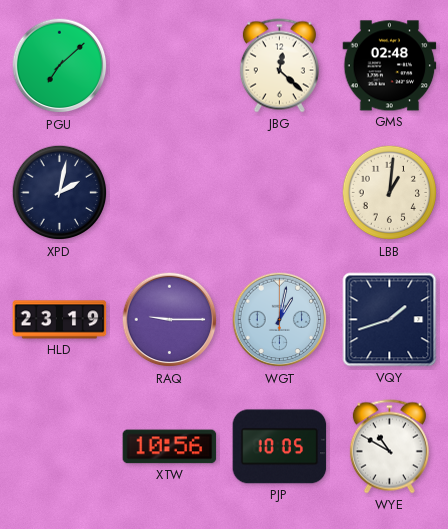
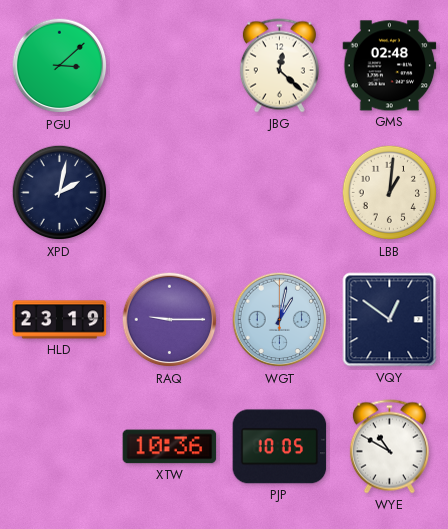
PGU: 7:08 -> 3:08 (60, 66)
VQY: 1:42 -> 12:51 (390, 320)
XTW: 10:56 -> 10:36 (170, 447)
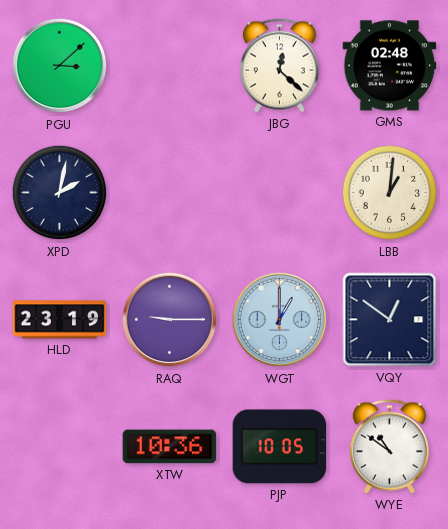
WGT: 1:02 -> 1:00 (280, 320)
WYE: 10:50 -> 10:51 (389, 447)
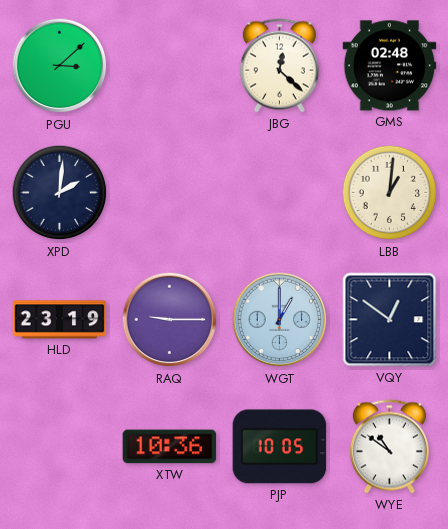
XPD: 2:02 -> 2:01 (60, 193)
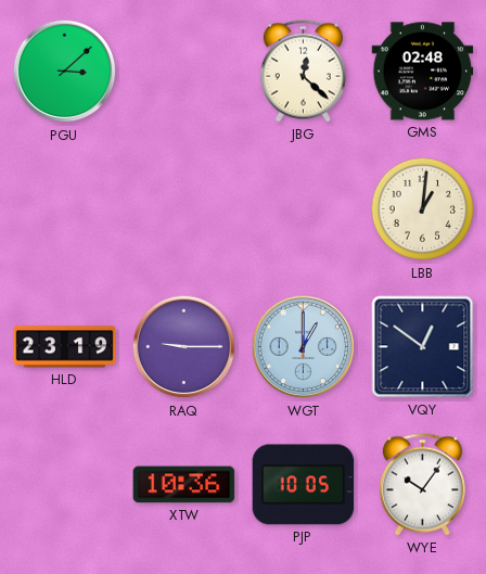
XPD: 2:01 -> none (60, 193)
WYE: 10:51 -> 10:06 (422, 485)
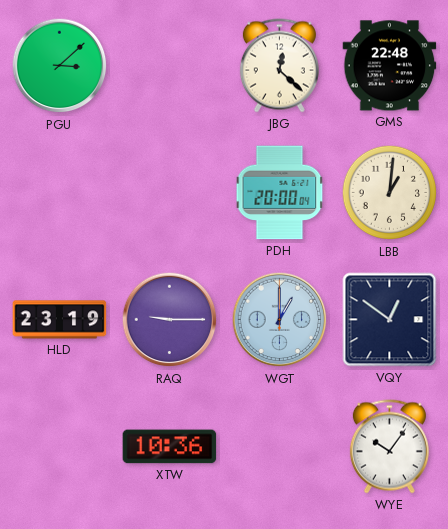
GMS: 02:48 -> 22:48 (390, 66)
PDH: none -> 20:00 (280, 193)
PJP: 10:05 -> none (304, 485)
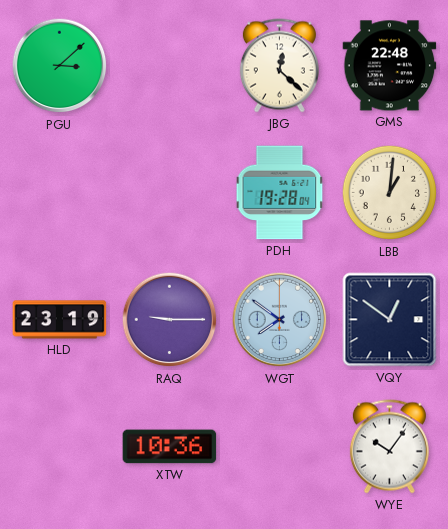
PDH: 20:00 -> 19:28 (280, 193)
WGT: 1:00 -> 7:51 (280, 320)
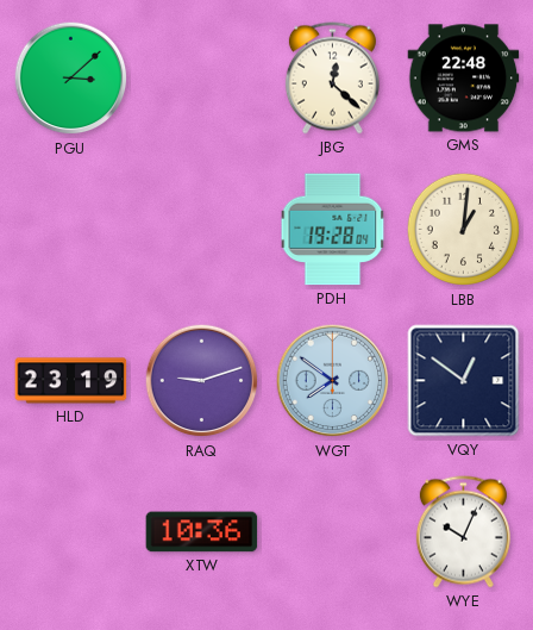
RAQ: 9:15 -> 9:12 (202, 381)
WYE: 10:06 -> 10:04 (463, 532)
